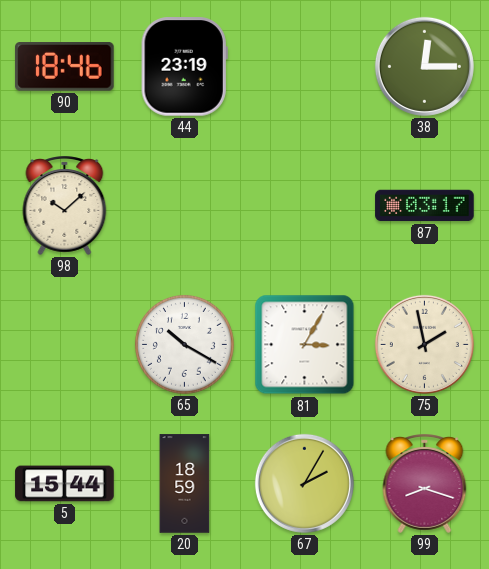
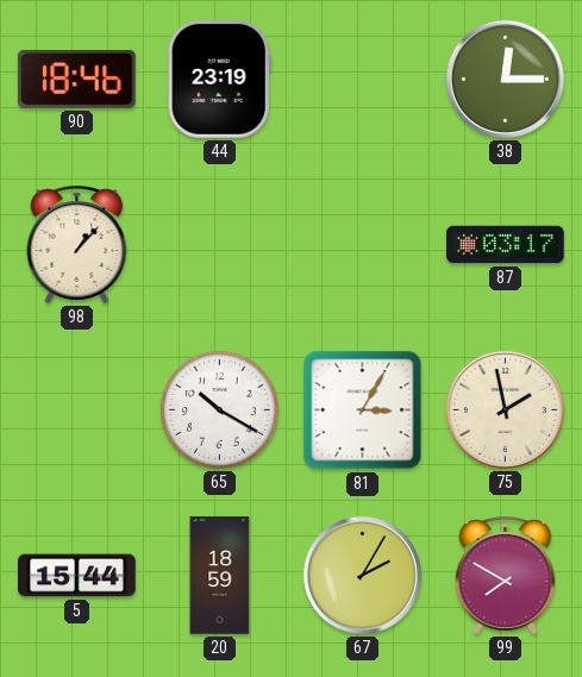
98: 10:08 -> 1:07 (77, 244)
99: 8:18 -> 7:50 (506, 575)
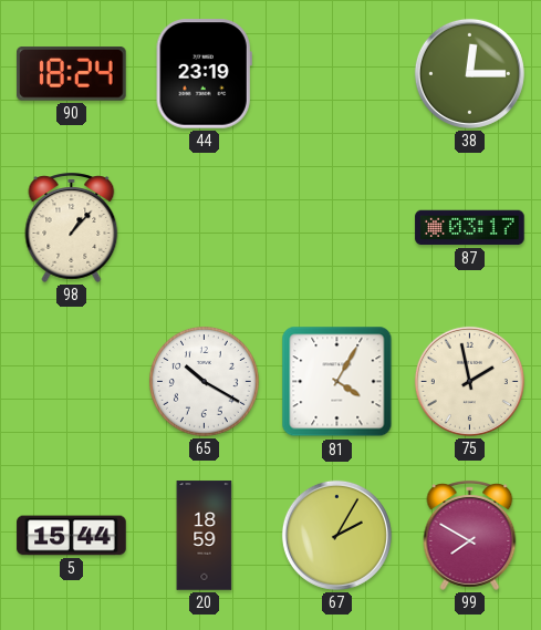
90: 18:46 -> 18:24 (72, 74)
81: 3:05 -> 4:05 (337, 382)
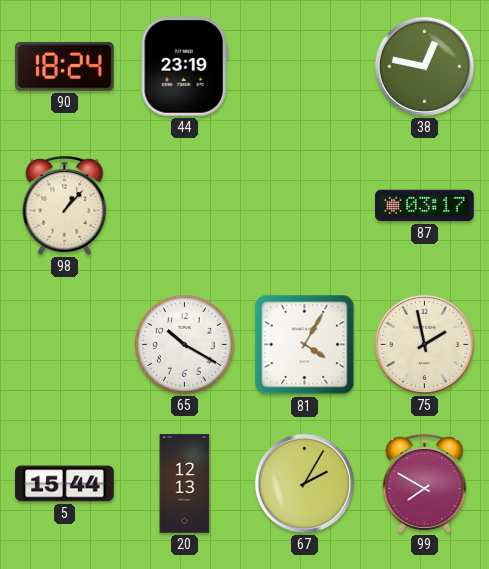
38: 12:15 -> 12:47 (424, 66)
20: 18:59 -> 12:13 (185, 484)
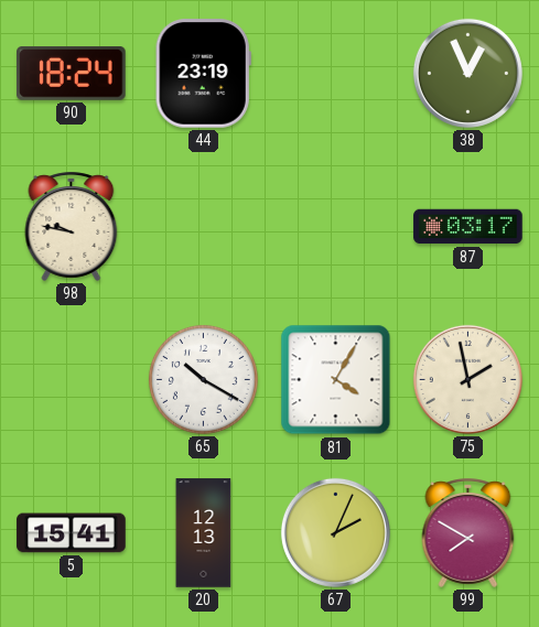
38: 12:47 -> 12:56 (467, 73)
98: 1:07 -> 9:47 (72, 226)
5: 15:44 -> 15:41 (72, 533)
67: 2:05 -> 2:04 (335, 532)
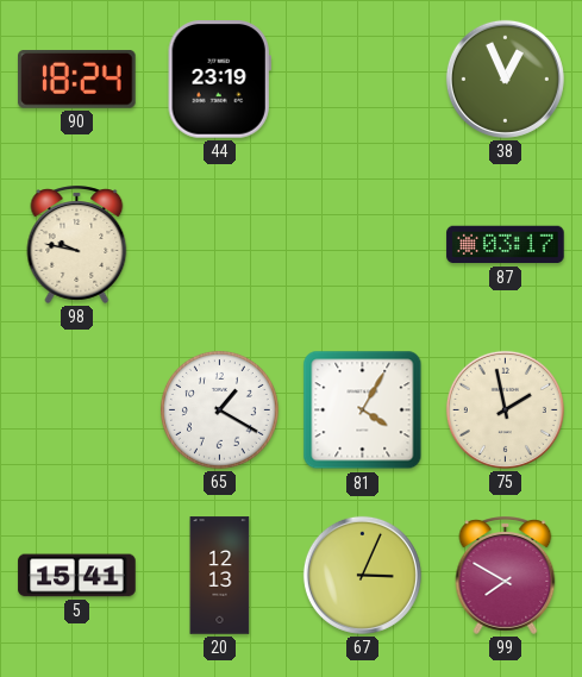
65: 10:20 -> 1:20 (220, 410)
67: 2:04 -> 3:04 (362, 575)
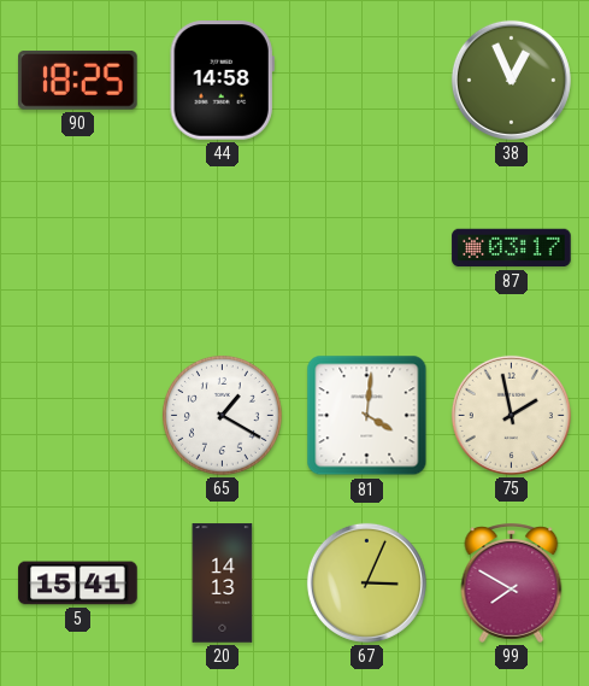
90: 18:24 -> 18:25 (78, 81)
44: 23:19 -> 14:58 (222, 81)
98: 9:47 -> none (77, 244)
81: 4:05 -> 4:01 (367, 416)
20: 12:13 -> 14:13 (223, 584)
